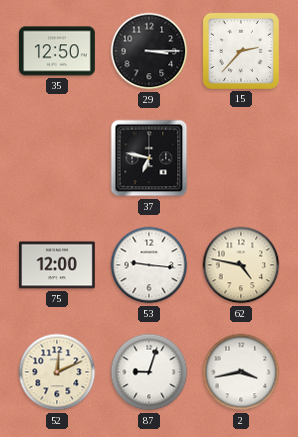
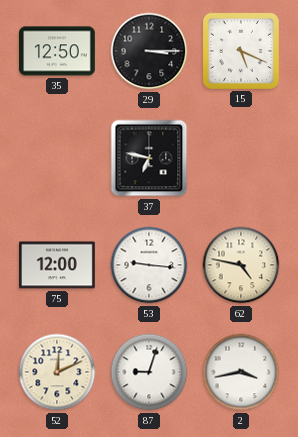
15: 2:37 -> 5:19 (241, 51)
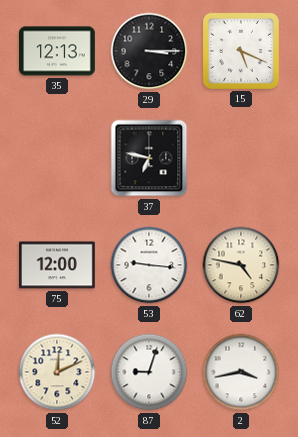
35: 12:50 -> 12:13 (58, 51)
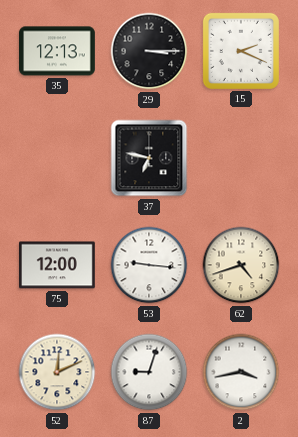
15: 5:19 -> 2:19 (241, 51)
62: 4:47 -> 4:42 (241, 265)
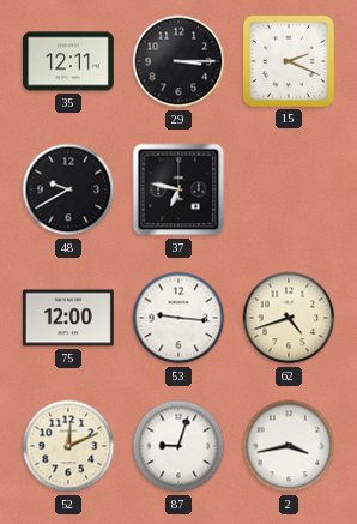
35: 12:13 -> 12:11 (69, 61)
48: none -> 9:40 (68, 189)
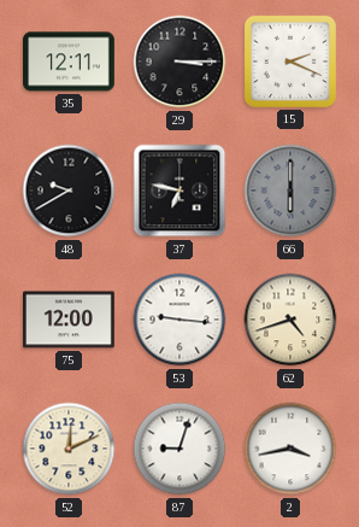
66: none -> 6:00 (290, 191)
